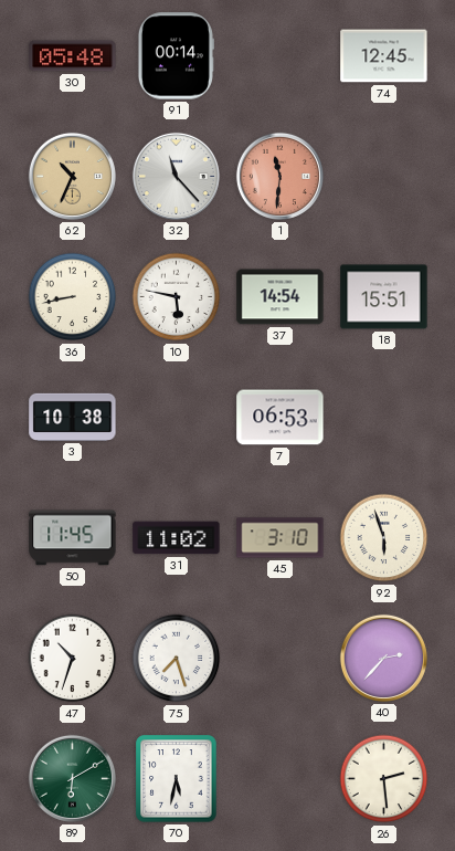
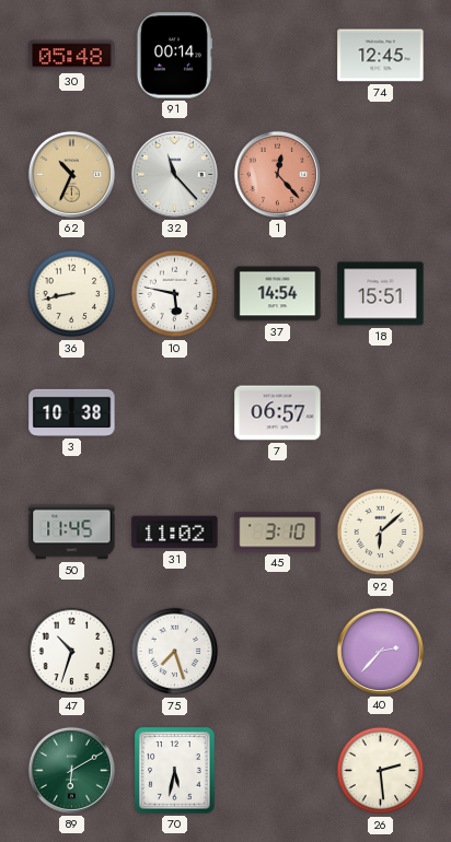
1: 11:31 -> 12:23 (277, 174)
7: 06:53 -> 06:57 (278, 413)
92: 5:57 -> 6:08 (381, 533)
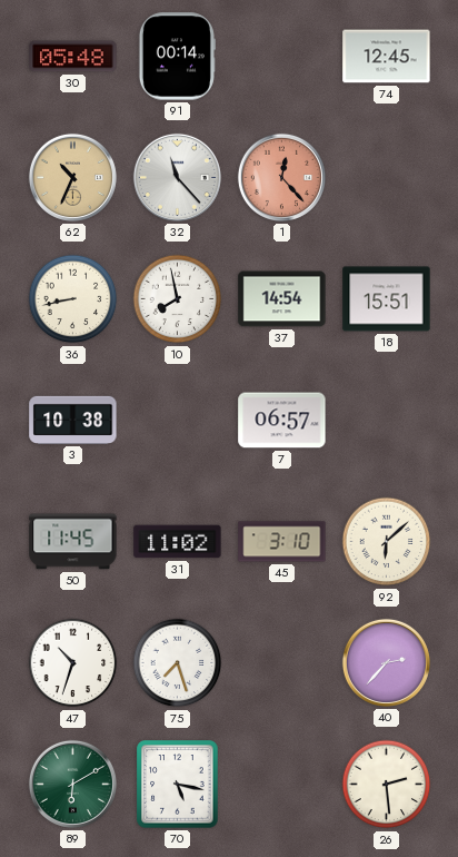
10: 5:47 -> 7:58 (178, 299)
70: 5:32 -> 5:17 (178, 785)
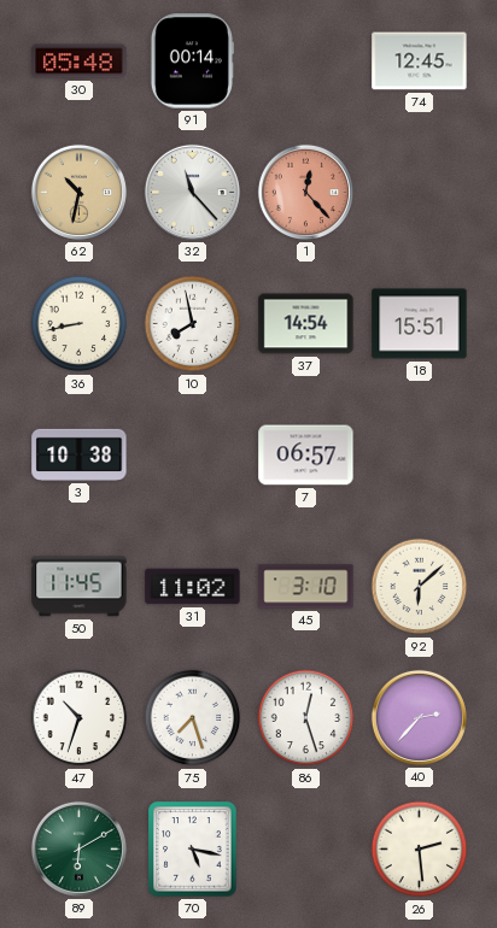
62: 10:34 -> 10:32 (78, 192)
86: none -> 12:27 (306, 718)
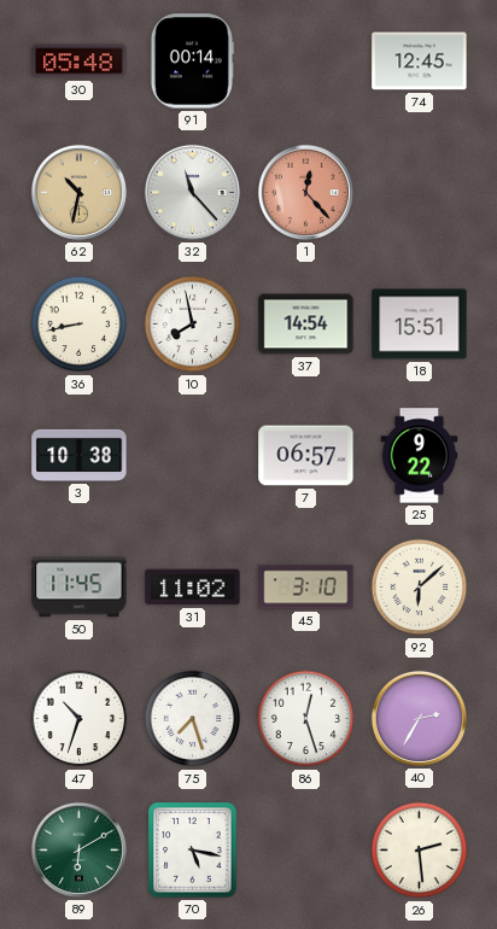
25: none -> 9:22 (420, 456)
40: 2:37 -> 2:35 (419, 718)
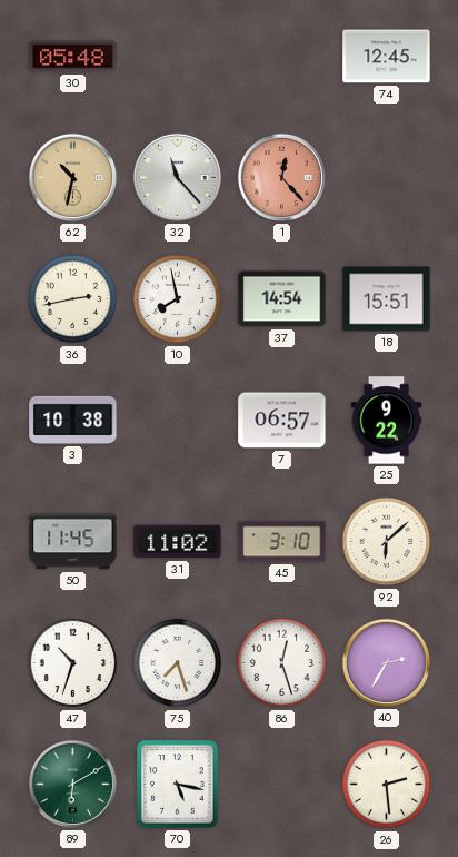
91: 00:14 -> none (192, 62)
36: 8:43 -> 2:43 (73, 299)
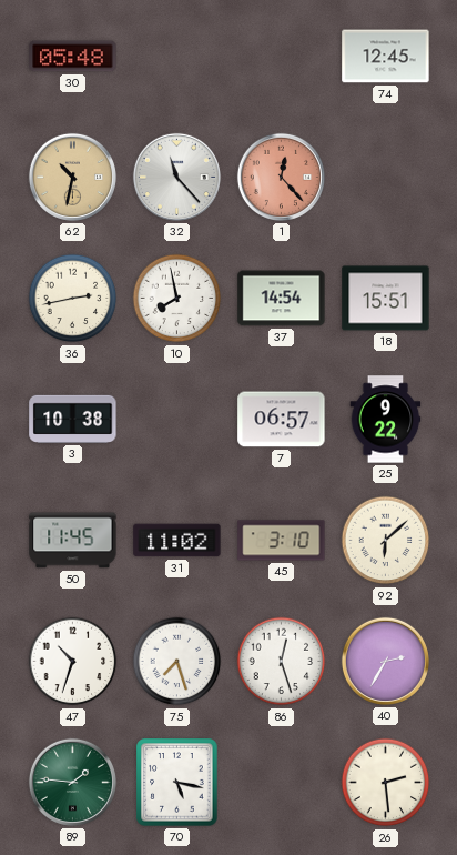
89: 6:10 -> 1:46 (72, 782)
